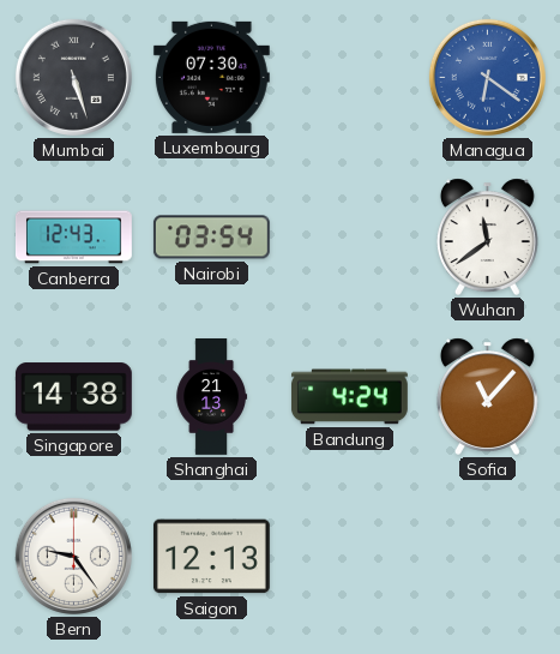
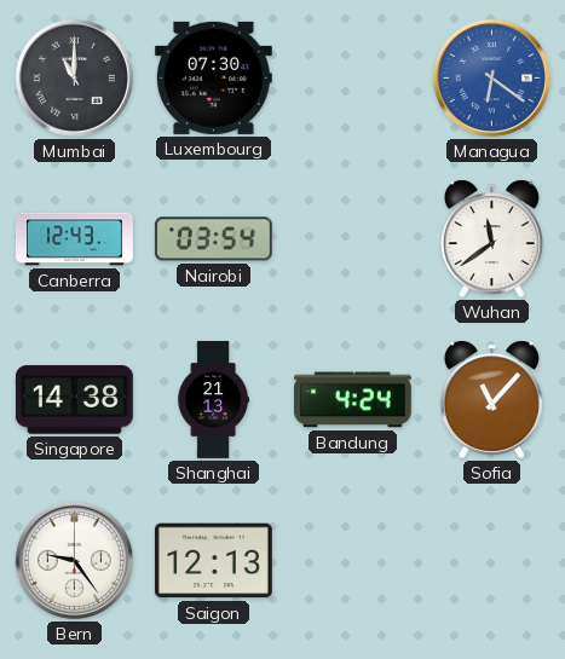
Mumbai: 5:27 -> 11:00 (74, 77)
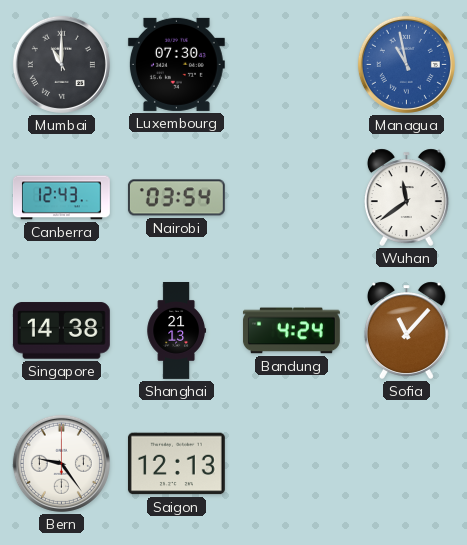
Managua: 6:21 -> 10:58 (406, 64)
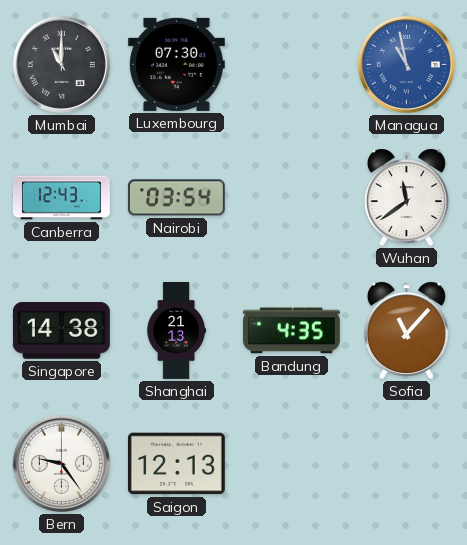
Bandung: 4:24 -> 4:35 (291, 331)
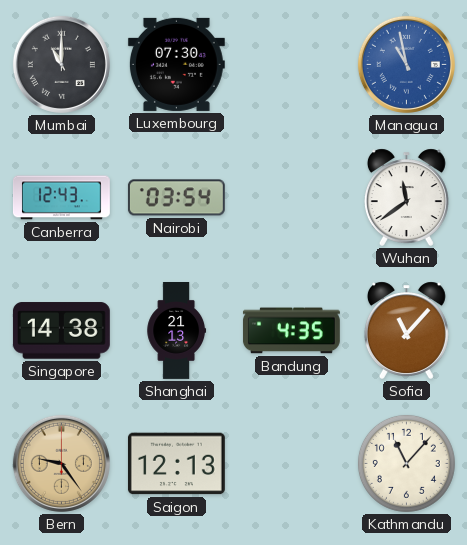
Bern dial: white -> champagne (61, 463)
Kathmandu: none -> 11:07 (406, 463)
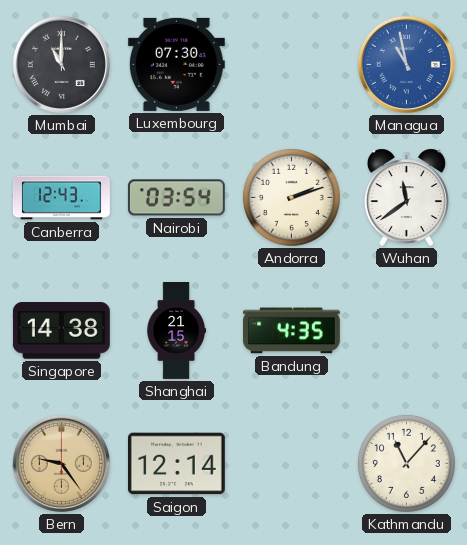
Andorra: none -> 2:12 (291, 197)
Shanghai: 21:13 -> 21:15 (177, 331)
Sofia: 11:07 -> none (406, 330)
Saigon: 12:13 -> 12:14 (176, 464)
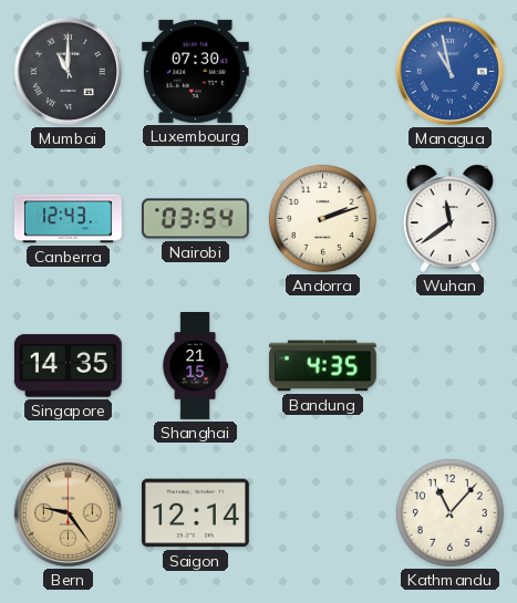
Singapore: 14:38 -> 14:35 (68, 366)
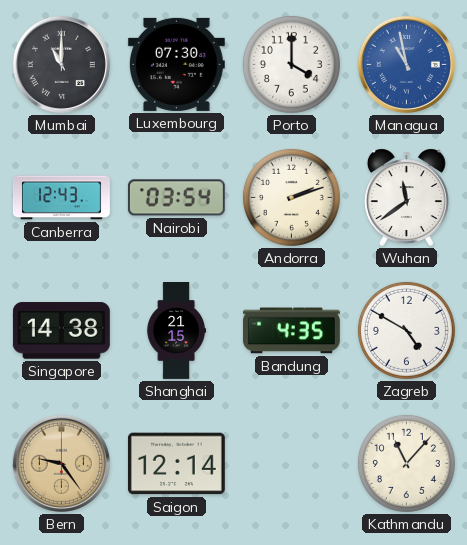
Porto: none -> 4:00 (291, 64)
Singapore: 14:35 -> 14:38 (61, 331)
Zagreb: none -> 4:50 (406, 330)
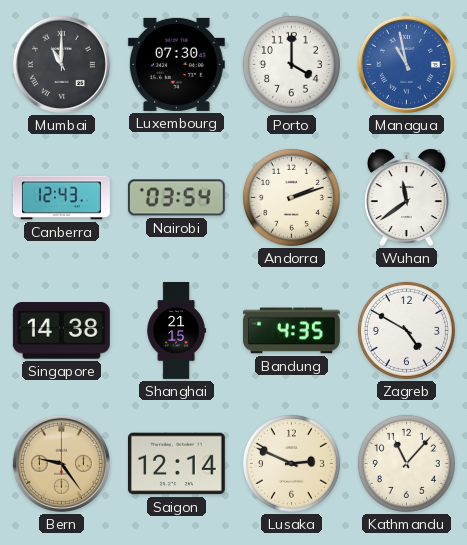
Lusaka: none -> 2:49 (291, 463)
